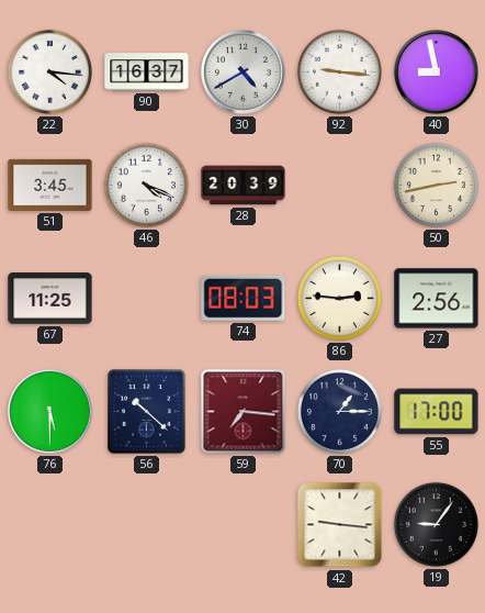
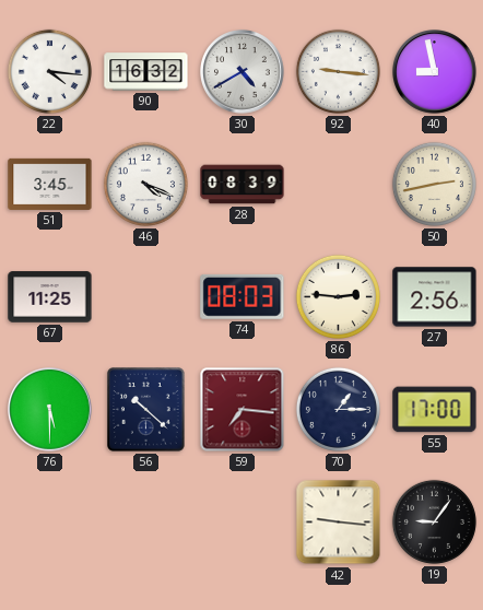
90: 16:37 -> 16:32 (146, 72)
28: 20:39 -> 08:39 (243, 185)
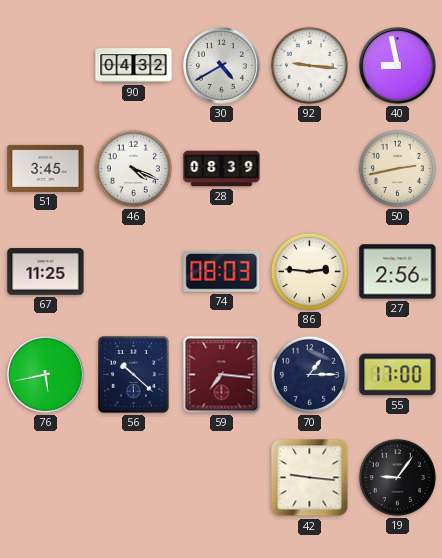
22: 4:16 -> none (49, 71)
90: 16:32 -> 04:32 (134, 66)
76: 5:30 -> 5:43 (46, 375)
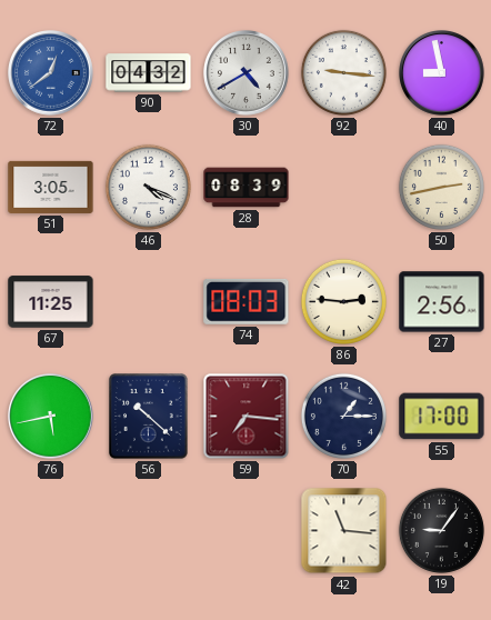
72: none -> 12:39 (51, 73)
51: 3:45 -> 3:05 (51, 187)
42: 9:16 -> 11:16 (344, 531)
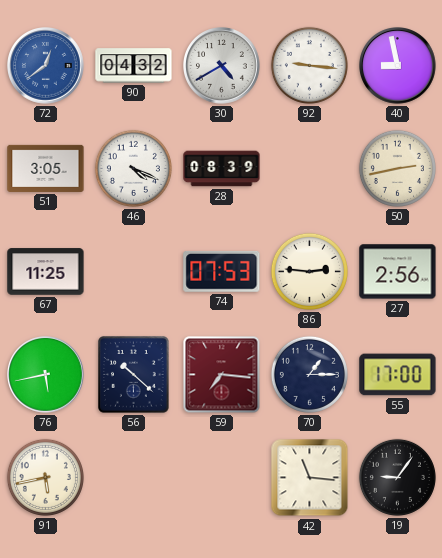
74: 08:03 -> 07:53 (222, 271)
91: none -> 5:43 (45, 477)
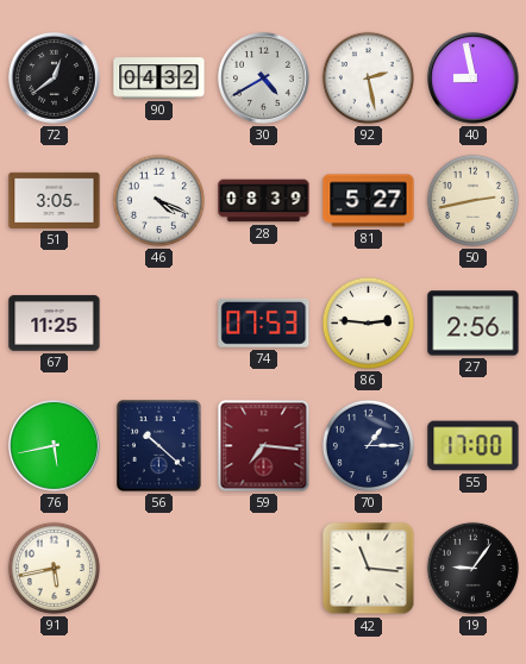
72 dial: blue -> black (55, 79)
92: 9:16 -> 2:28 (368, 77)
81: none -> 5:27 (369, 201)
